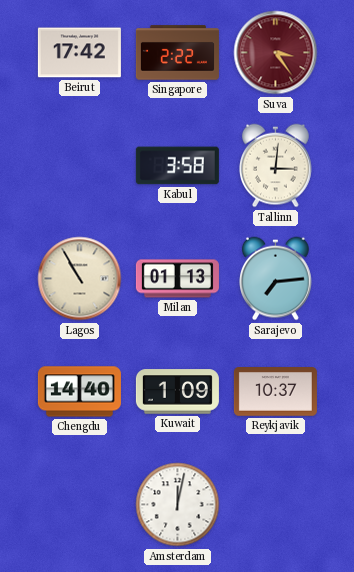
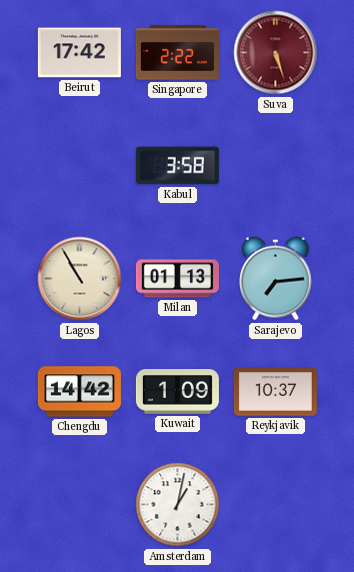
Suva: 3:24 -> 5:27 (276, 53)
Tallinn: 3:01 -> none (276, 166)
Chengdu: 14:40 -> 14:42 (79, 392)
Amsterdam: 12:02 -> 1:02 (178, 505)
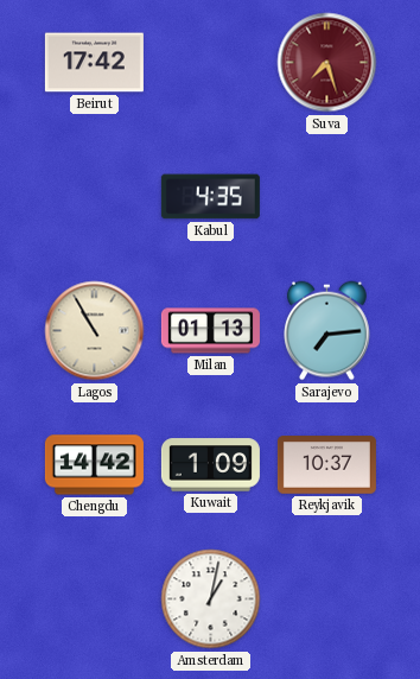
Singapore: 2:22 -> none (177, 53)
Suva: 5:27 -> 7:27 (327, 63)
Kabul: 3:58 -> 4:35 (210, 197)
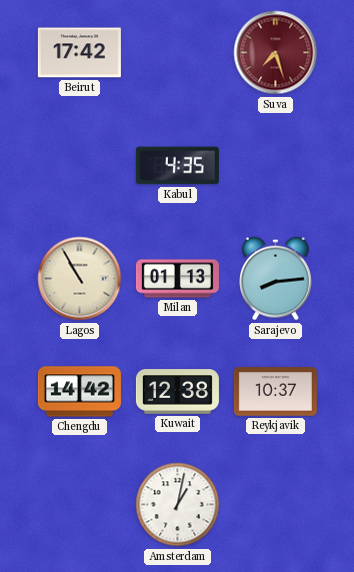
Sarajevo: 7:14 -> 8:14 (276, 279)
Kuwait: 1:09 -> 12:38 (177, 392)
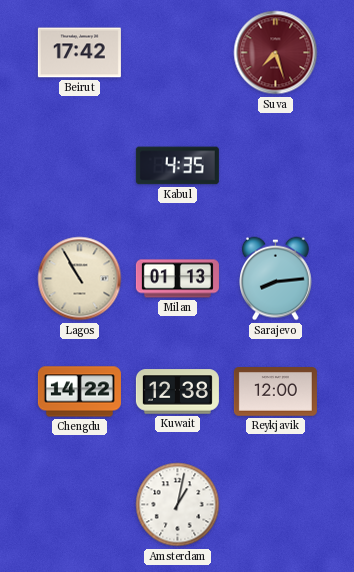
Chengdu: 14:42 -> 14:22 (79, 392)
Reykjavik: 10:37 -> 12:00 (275, 392)
